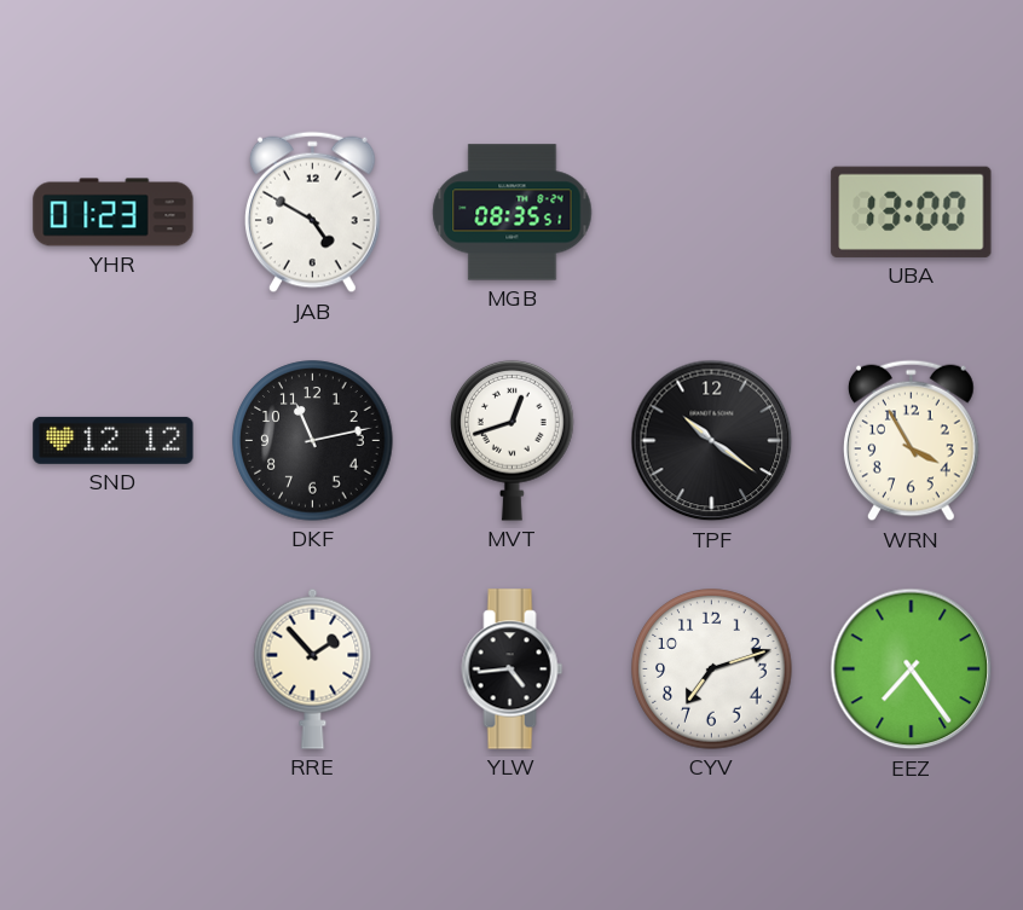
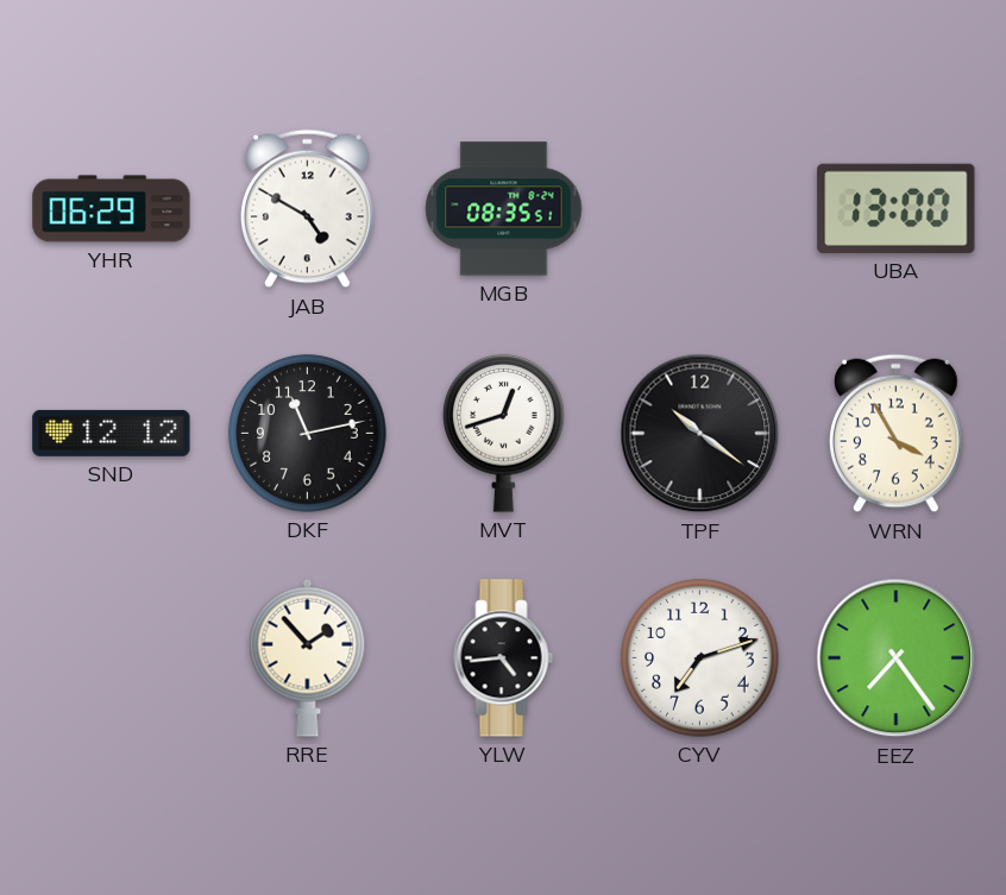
YHR: 01:23 -> 06:29 (112, 209)
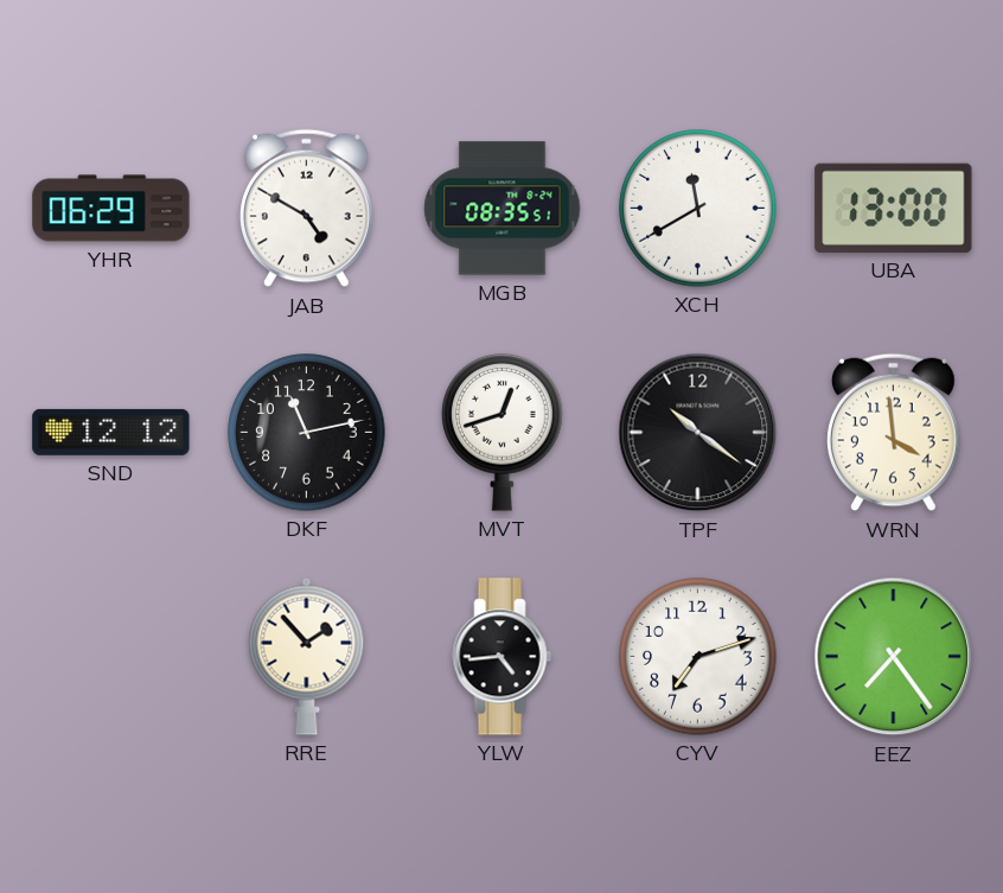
XCH: none -> 11:40 (698, 209)
WRN: 3:55 -> 3:59 (894, 433)
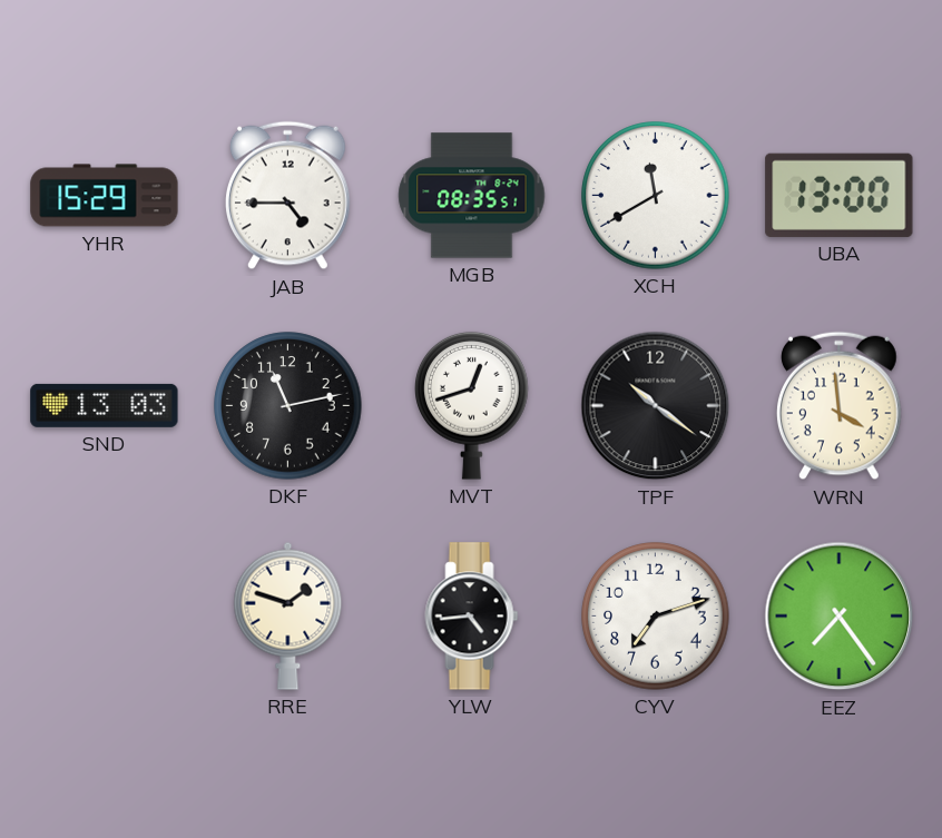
YHR: 06:29 -> 15:29 (105, 196)
JAB: 4:50 -> 4:45 (288, 196)
SND: 12:12 -> 13:03 (105, 405)
RRE: 1:53 -> 1:48 (288, 615)
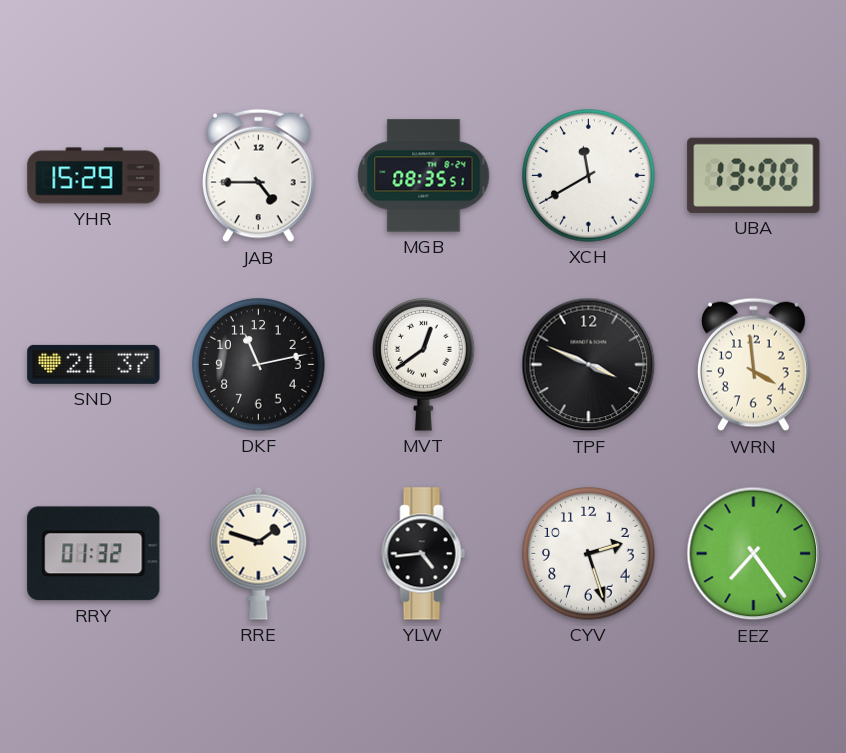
SND: 13:03 -> 21:37 (94, 364)
MVT: 12:42 -> 12:39 (424, 364)
TPF: 10:21 -> 3:49 (589, 365)
RRY: none -> 01:32 (94, 554)
CYV: 7:12 -> 2:27 (589, 554)
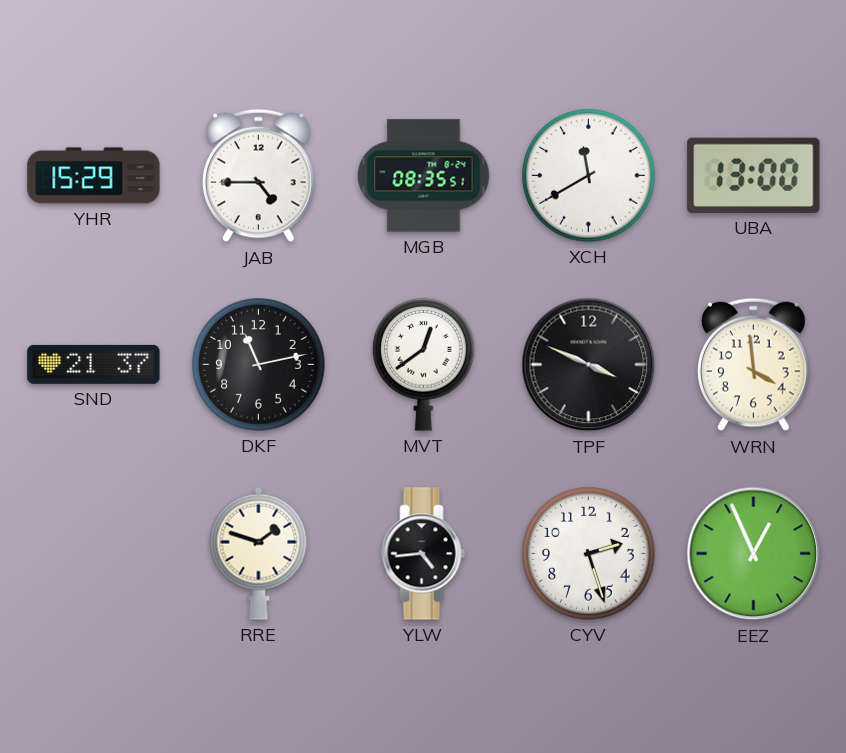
RRY: 01:32 -> none (94, 554)
EEZ: 7:24 -> 12:56 (754, 554)
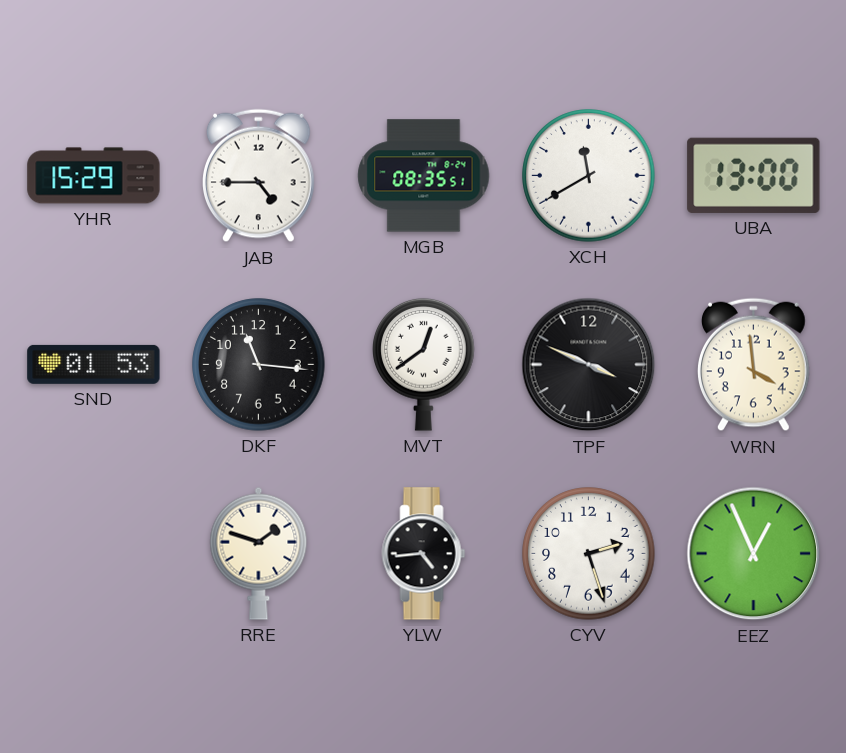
SND: 21:37 -> 01:53 (94, 364)
DKF: 11:13 -> 11:16 (259, 365)
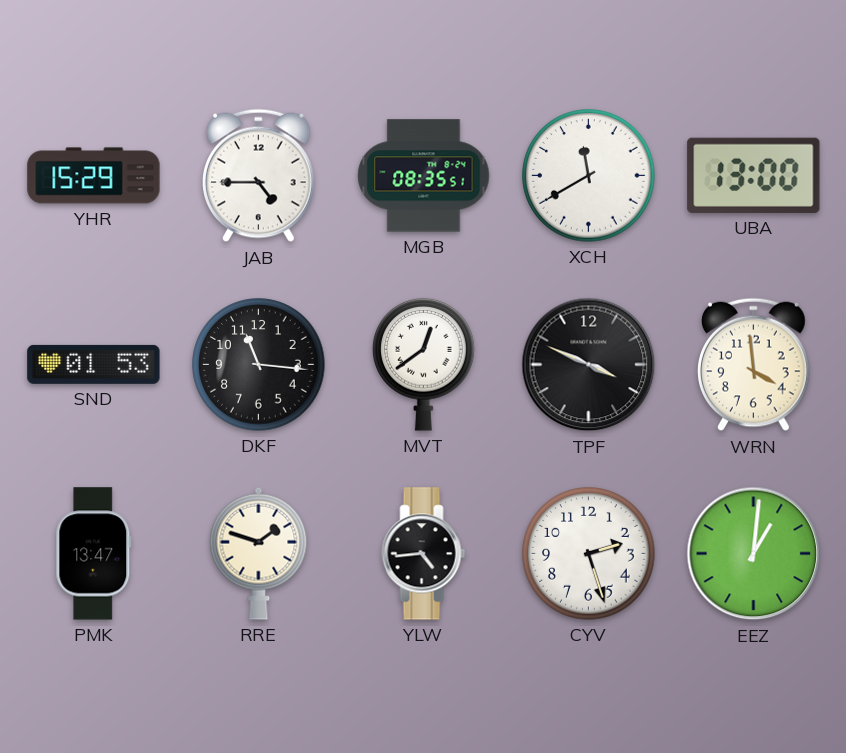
PMK: none -> 13:47 (94, 554)
EEZ: 12:56 -> 1:01 (754, 554)
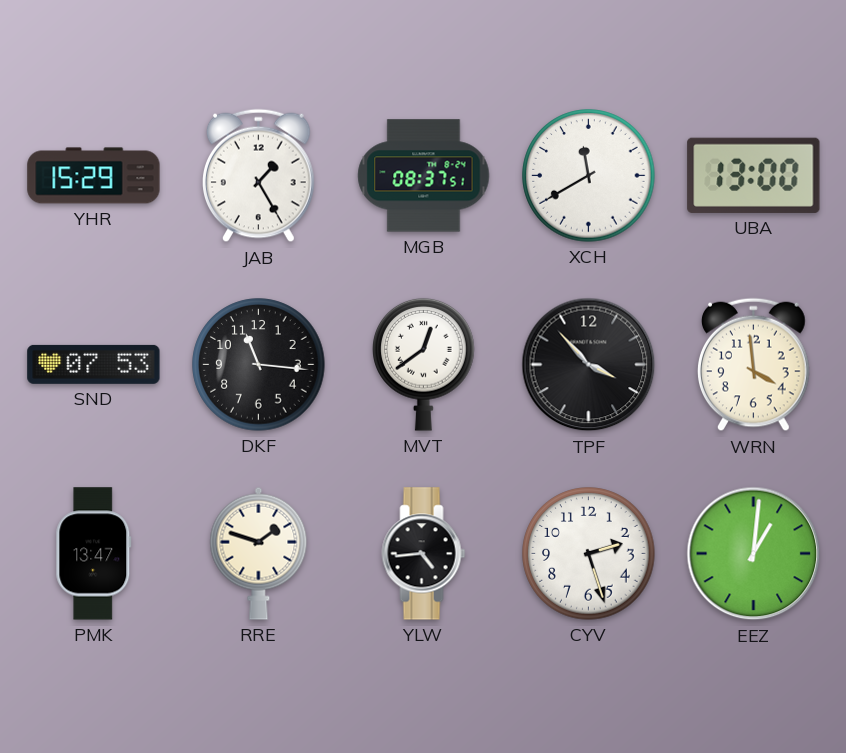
JAB: 4:45 -> 1:25 (259, 176)
MGB: 08:35 -> 08:37 (424, 176)
SND: 01:53 -> 07:53 (94, 364)
TPF: 3:49 -> 3:53 (589, 365)
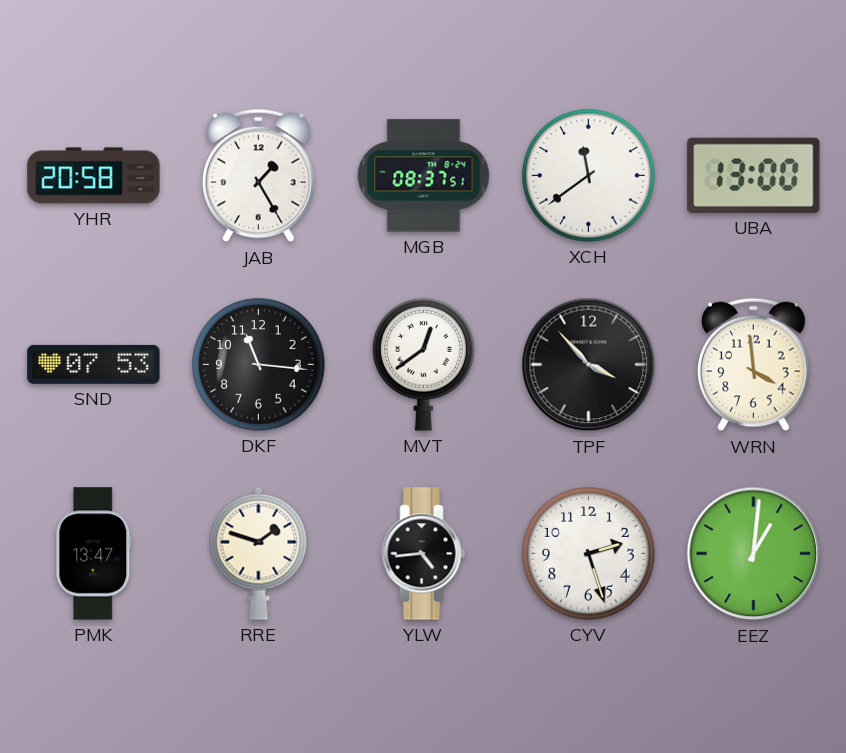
YHR: 15:29 -> 20:58 (94, 176)
XCH: 11:40 -> 11:39 (589, 176)
